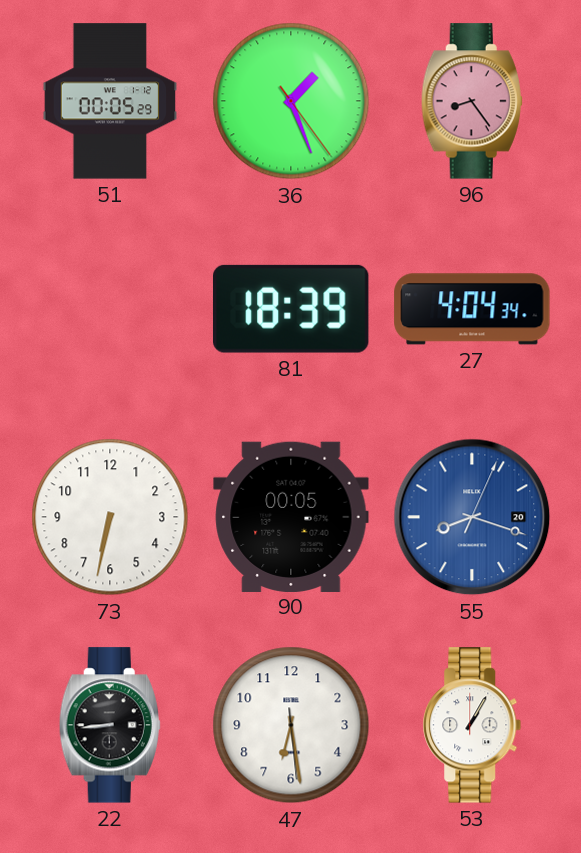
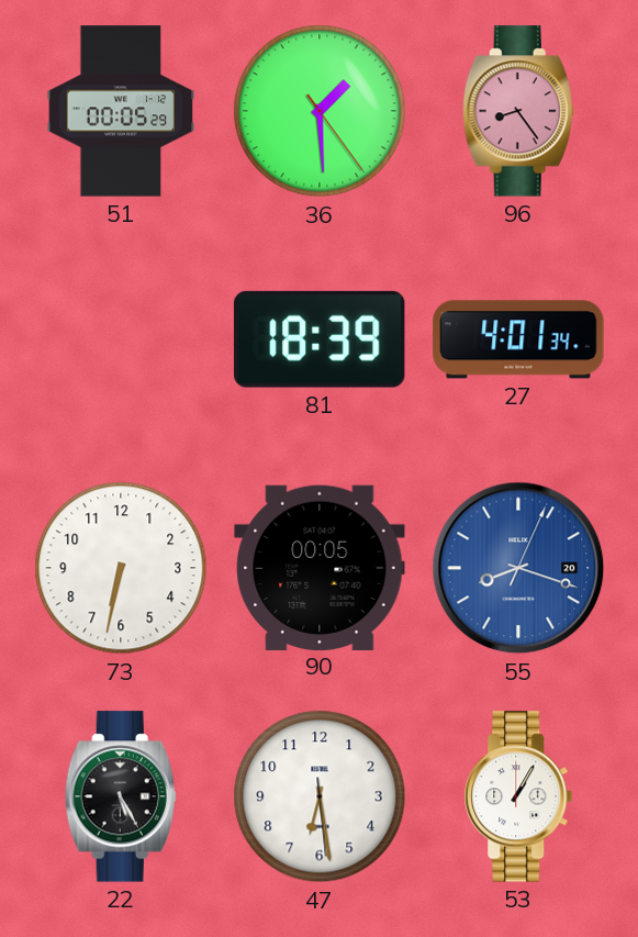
36: 1:26 -> 1:29 (320, 111)
27: 4:04 -> 4:01 (518, 339)
22: 8:44 -> 5:25 (121, 796)
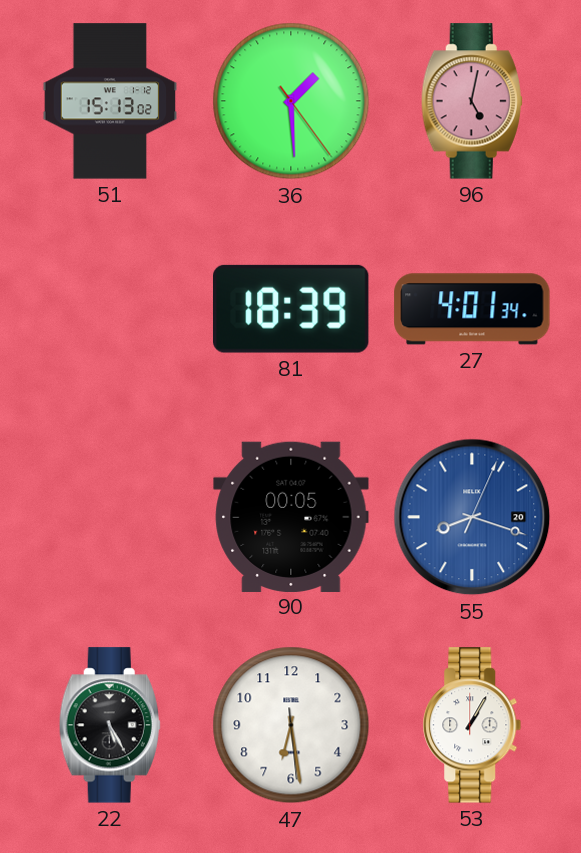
51: 00:05 -> 15:13 (110, 101)
96: 8:24 -> 5:02 (472, 101)
73: 6:32 -> none (121, 568)
